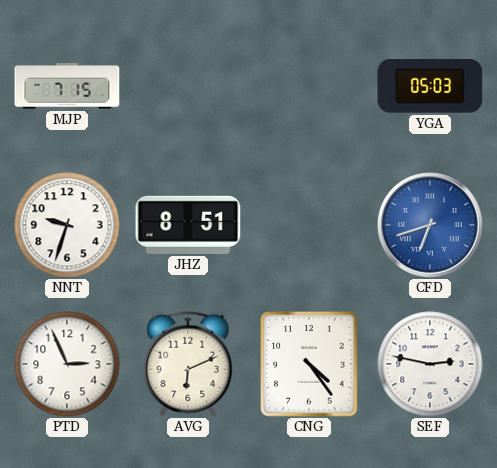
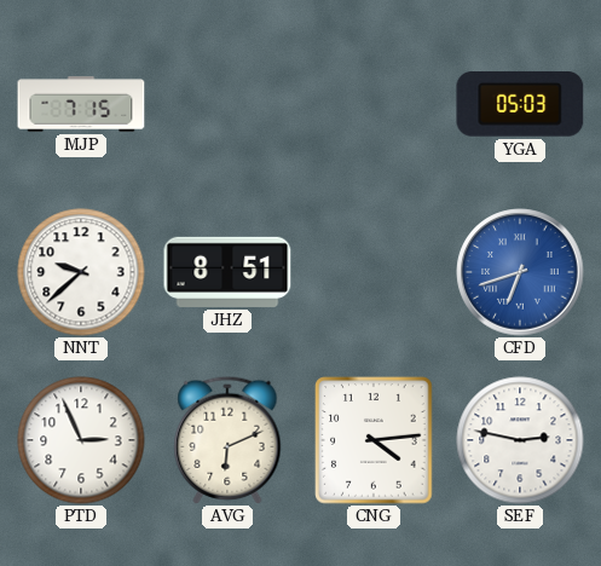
NNT: 9:33 -> 9:38 (81, 272)
CNG: 4:24 -> 4:14 (374, 440)
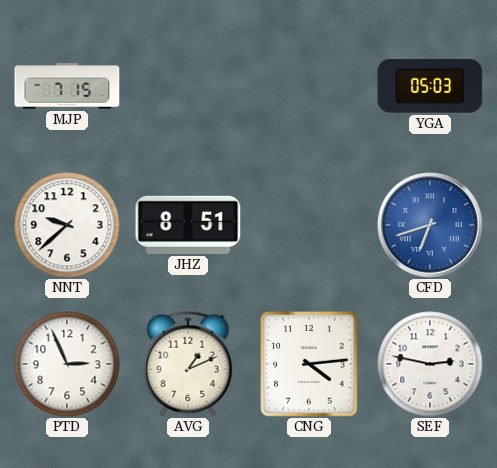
AVG: 6:11 -> 1:11 (188, 364)
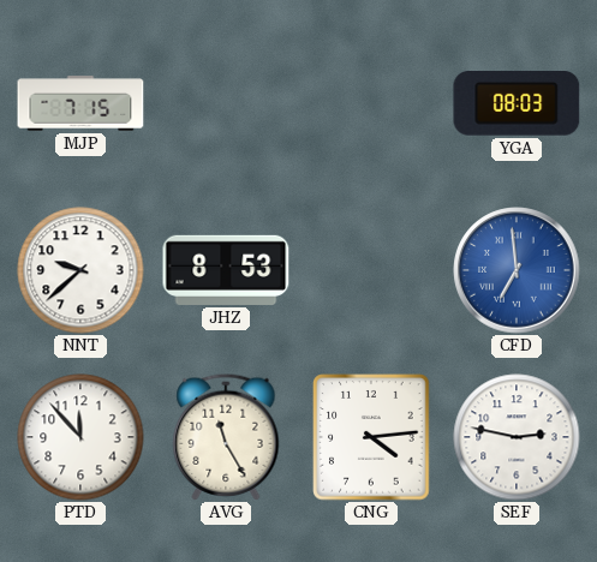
YGA: 05:03 -> 08:03 (517, 104)
JHZ: 8:51 -> 8:53 (226, 270)
CFD: 6:42 -> 6:59 (517, 270)
PTD: 2:56 -> 11:53 (80, 437)
AVG: 1:11 -> 11:25 (226, 437)
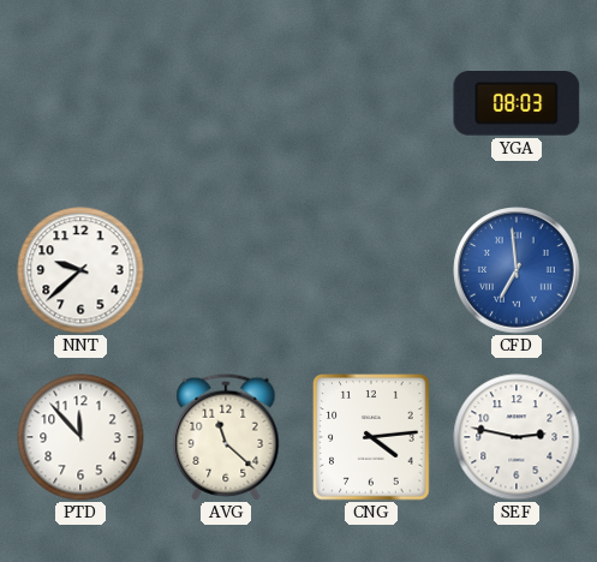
MJP: 7:15 -> none (80, 103)
JHZ: 8:53 -> none (226, 270)
AVG: 11:25 -> 11:22 (226, 437)
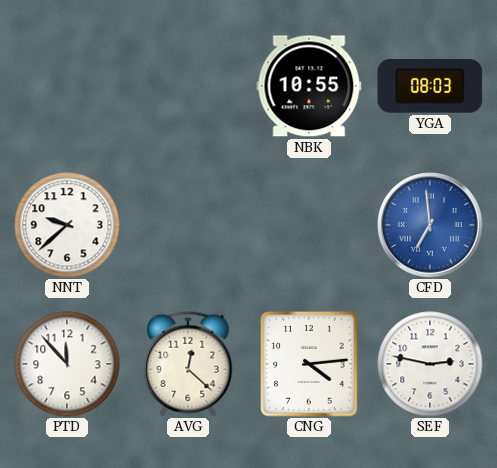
NBK: none -> 10:55 (309, 86)
AVG: 11:22 -> 12:22 (188, 364)
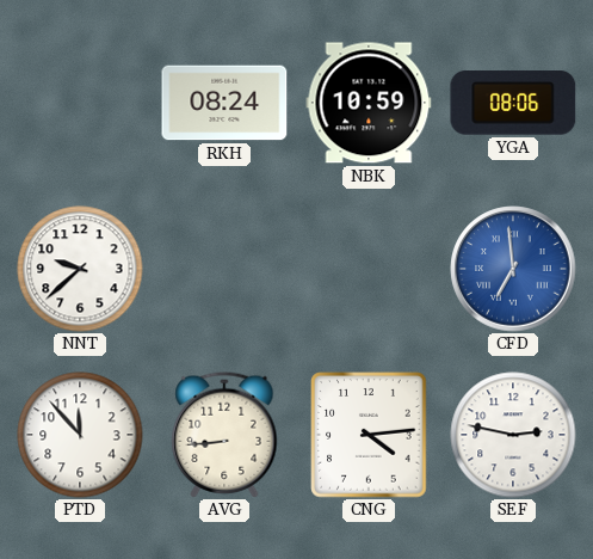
RKH: none -> 08:24 (224, 103)
NBK: 10:55 -> 10:59 (369, 103)
YGA: 08:03 -> 08:06 (513, 104)
AVG: 12:22 -> 8:44 (224, 435)
